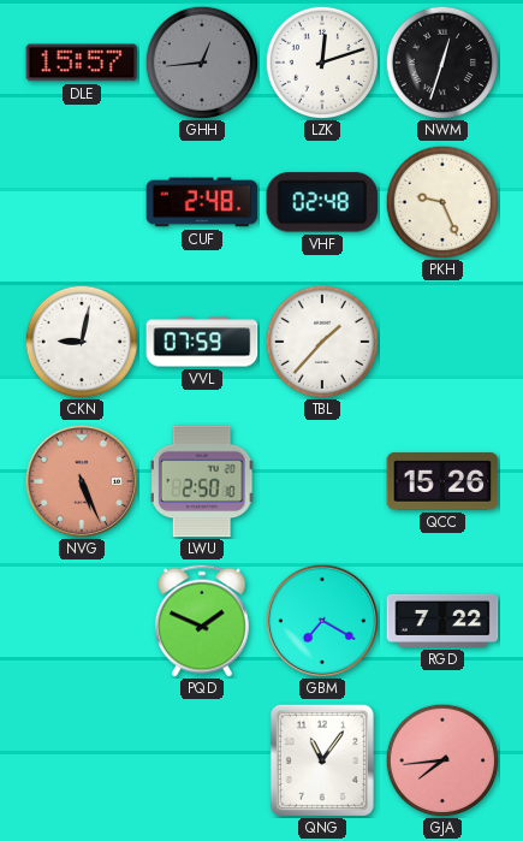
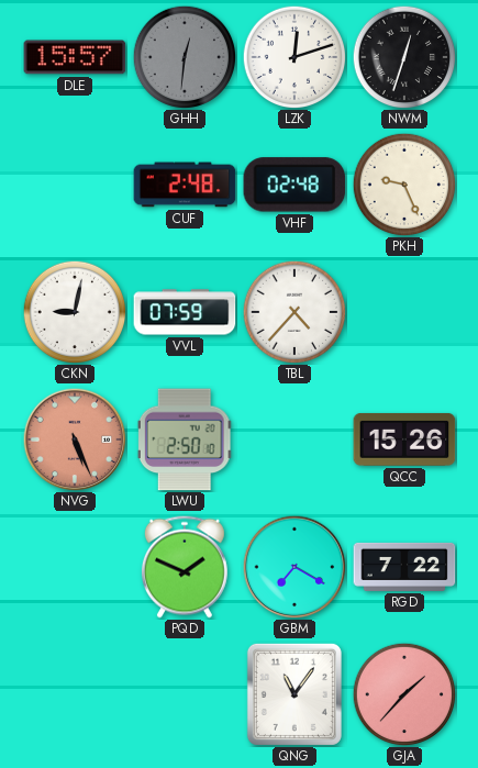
GHH: 12:44 -> 12:31 (185, 57)
TBL: 1:37 -> 4:37 (294, 312)
GJA: 7:44 -> 1:37 (404, 694)
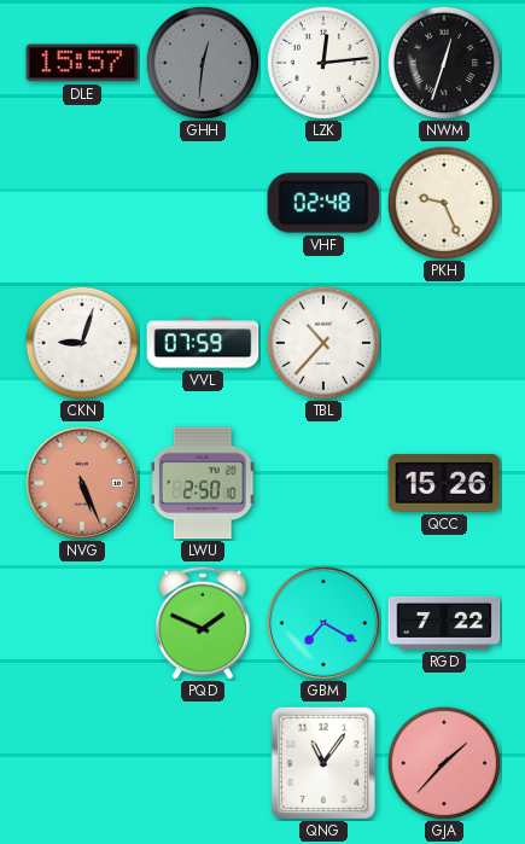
LZK: 12:12 -> 12:14 (323, 63)
CUF: 2:48 -> none (185, 185)
CKN: 9:02 -> 9:03 (82, 343)
TBL: 4:37 -> 10:37 (323, 343)
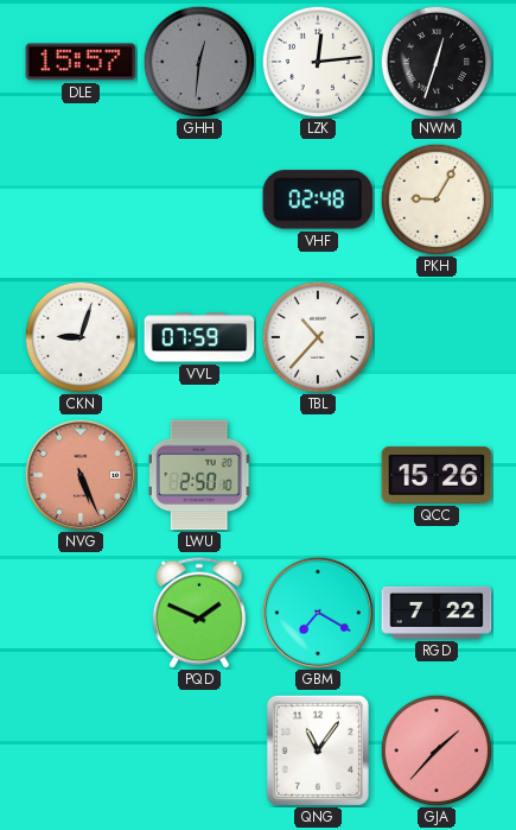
PKH: 9:26 -> 9:05 (437, 199)
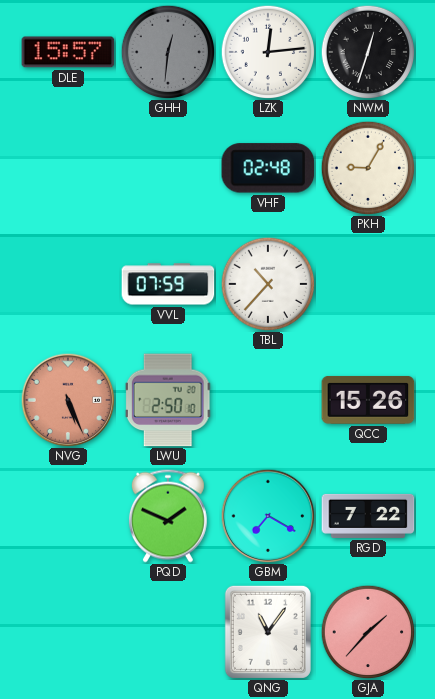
CKN: 9:03 -> none (81, 337)
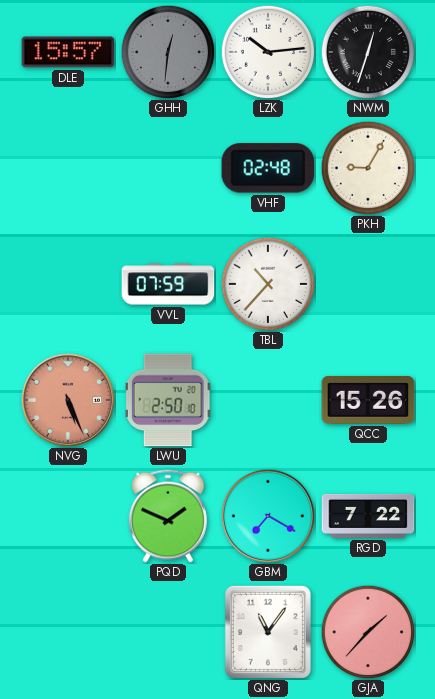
LZK: 12:14 -> 10:14 (268, 52)
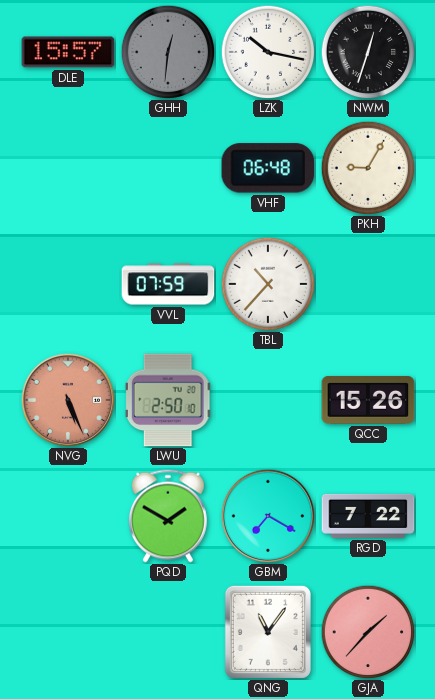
LZK: 10:14 -> 10:17 (268, 52)
VHF: 02:48 -> 06:48 (268, 168)
PQD: 1:49 -> 1:50 (168, 516)
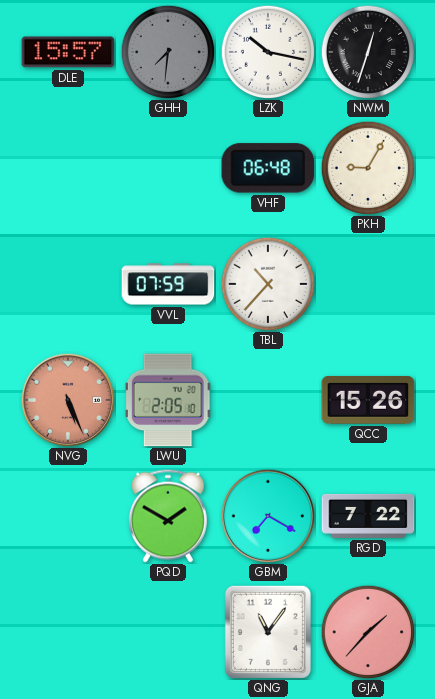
GHH: 12:31 -> 7:31 (168, 52)
LWU: 2:50 -> 2:05 (168, 400)
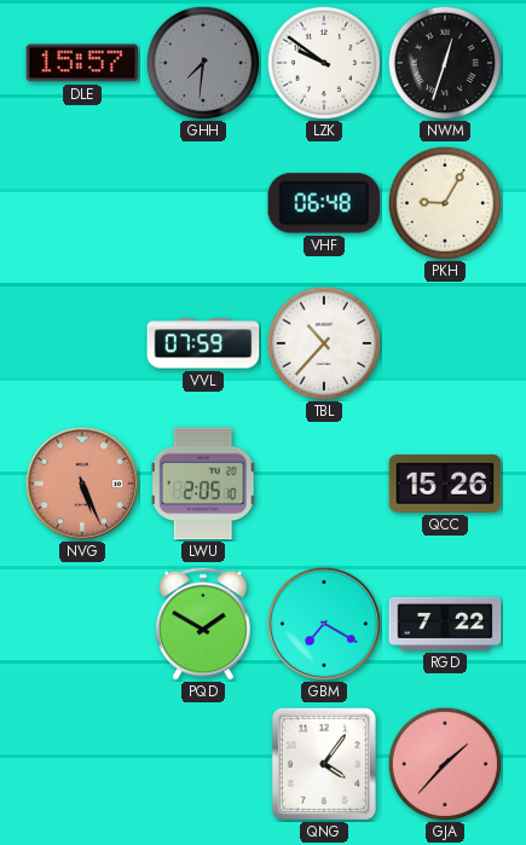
LZK: 10:17 -> 9:51 (324, 63)
QNG: 11:06 -> 4:06 (324, 764)
